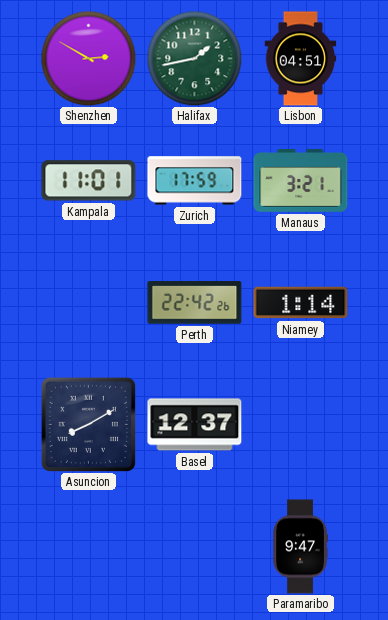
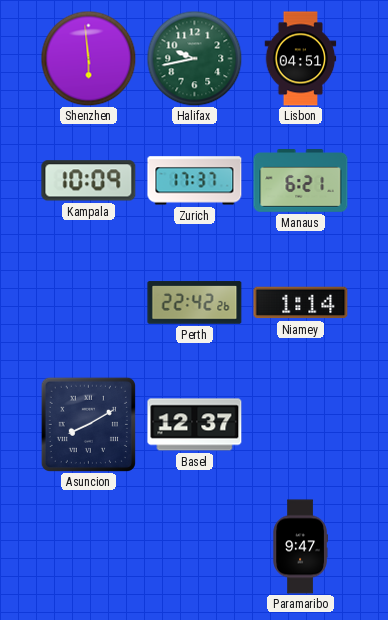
Shenzhen: 2:50 -> 5:59 (88, 58)
Halifax: 1:43 -> 9:43 (194, 58)
Kampala: 11:01 -> 10:09 (89, 181)
Zurich: 17:59 -> 17:37 (195, 181)
Manaus: 3:21 -> 6:21 (301, 181)
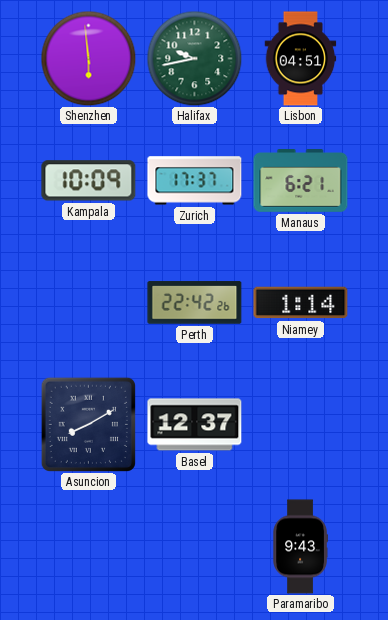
Paramaribo: 9:47 -> 9:43 (300, 547)
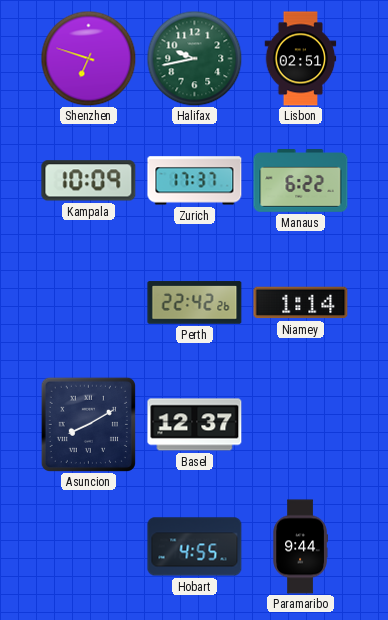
Shenzhen: 5:59 -> 6:48 (88, 58)
Lisbon: 04:51 -> 02:51 (301, 59)
Manaus: 6:21 -> 6:22 (301, 181)
Hobart: none -> 4:55 (195, 547)
Paramaribo: 9:43 -> 9:44 (300, 547)
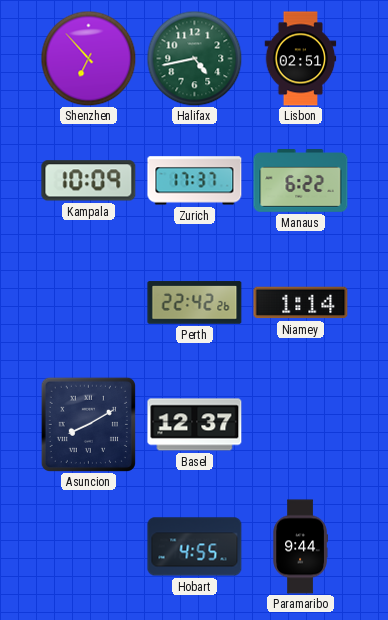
Shenzhen: 6:48 -> 6:53 (88, 58)
Halifax: 9:43 -> 4:43 (194, 58)
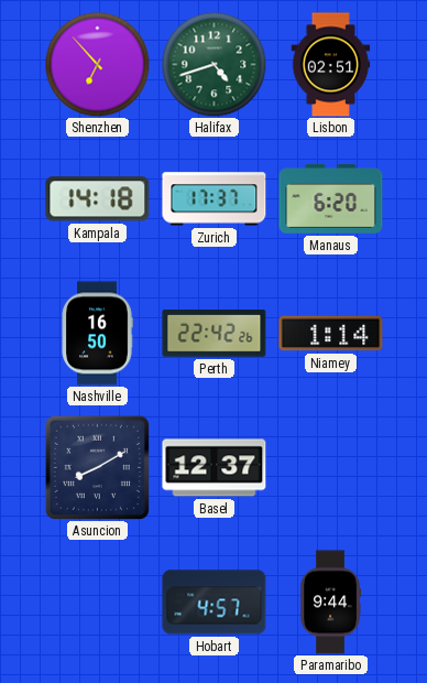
Halifax: 4:43 -> 4:42 (214, 64)
Kampala: 10:09 -> 14:18 (98, 199)
Manaus: 6:22 -> 6:20 (331, 199)
Nashville: none -> 16:50 (97, 334)
Hobart: 4:55 -> 4:57 (215, 603)
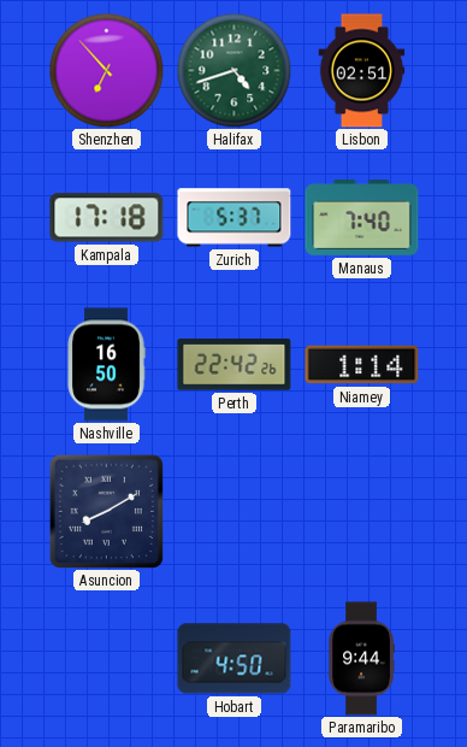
Kampala: 14:18 -> 17:18 (107, 218)
Zurich: 17:37 -> 5:37 (235, 218)
Manaus: 6:20 -> 7:40 (362, 218)
Basel: 12:37 -> none (215, 468)
Hobart: 4:57 -> 4:50 (235, 659)
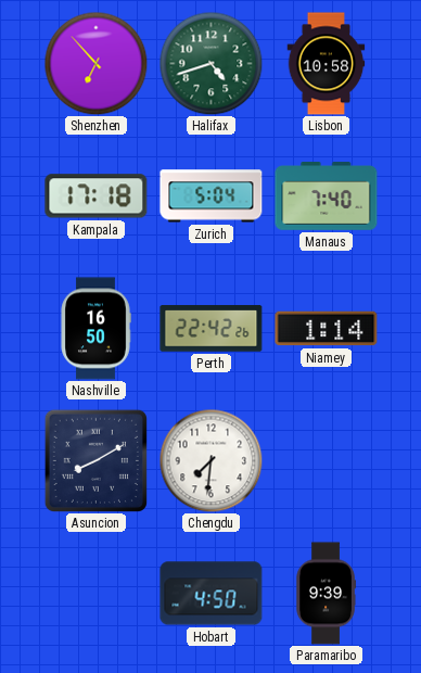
Lisbon: 02:51 -> 10:58 (327, 64)
Zurich: 5:37 -> 5:04 (212, 196)
Chengdu: none -> 7:31 (210, 460)
Paramaribo: 9:44 -> 9:39 (326, 594)
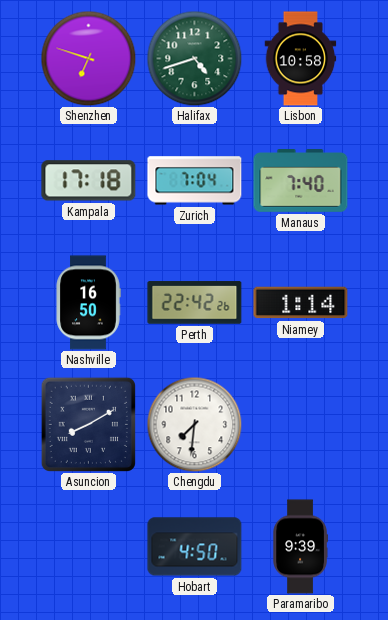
Shenzhen: 6:53 -> 6:48 (88, 58)
Zurich: 5:04 -> 7:04 (195, 181)
